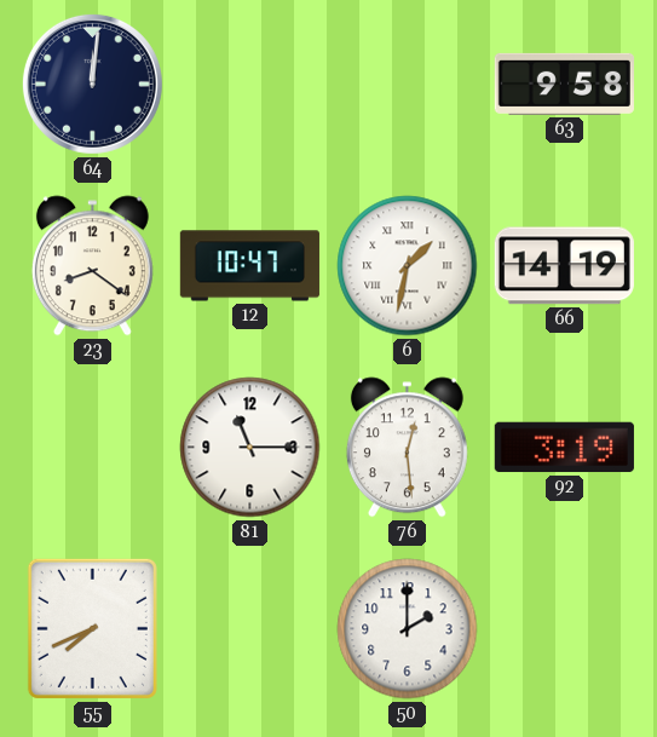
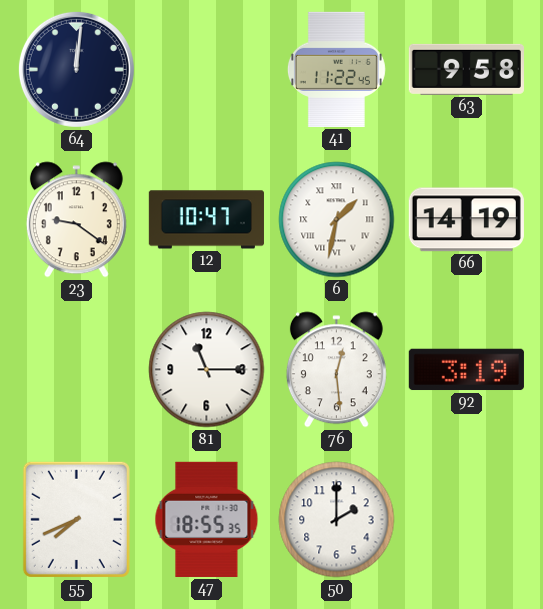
41: none -> 11:22 (336, 69)
23: 8:21 -> 9:21 (76, 220)
47: none -> 18:55 (207, 519)
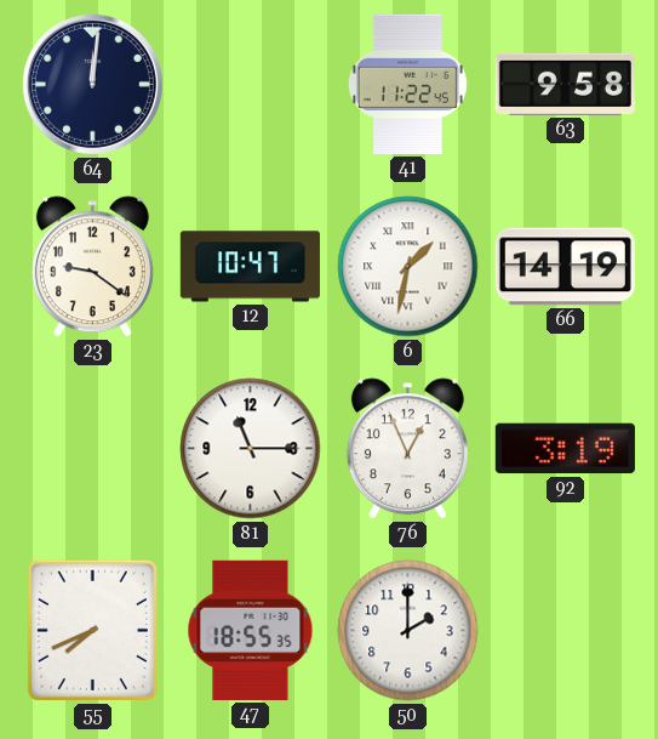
76: 12:29 -> 12:56 (407, 449)
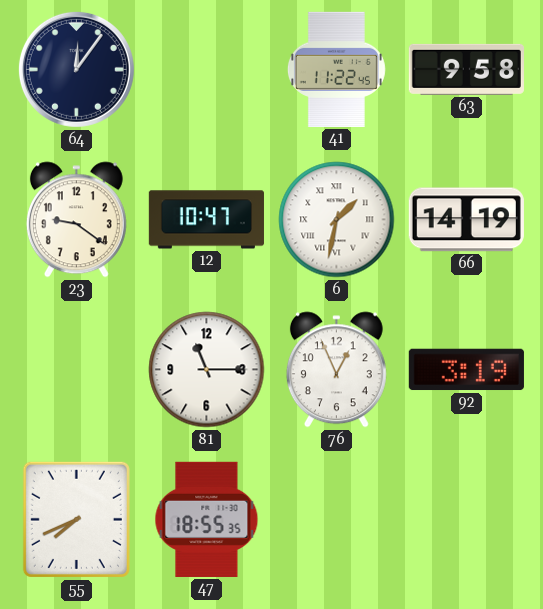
64: 12:01 -> 12:06 (76, 69)
50: 2:00 -> none (408, 631)
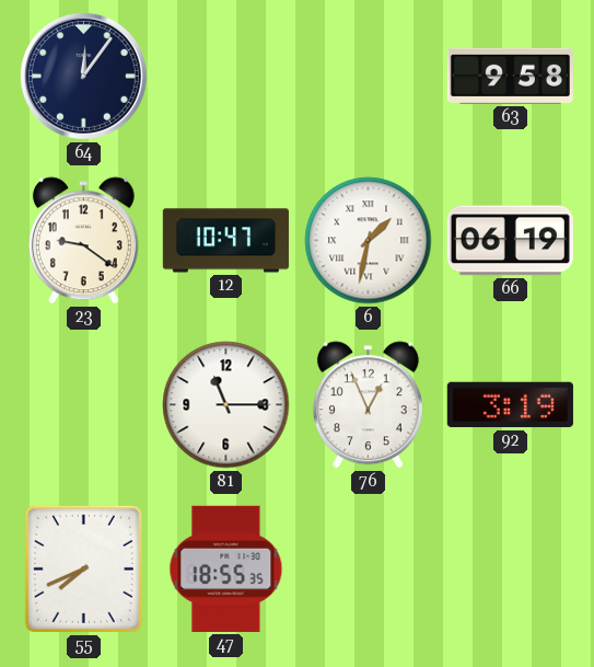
41: 11:22 -> none (336, 69)
66: 14:19 -> 06:19 (510, 241)
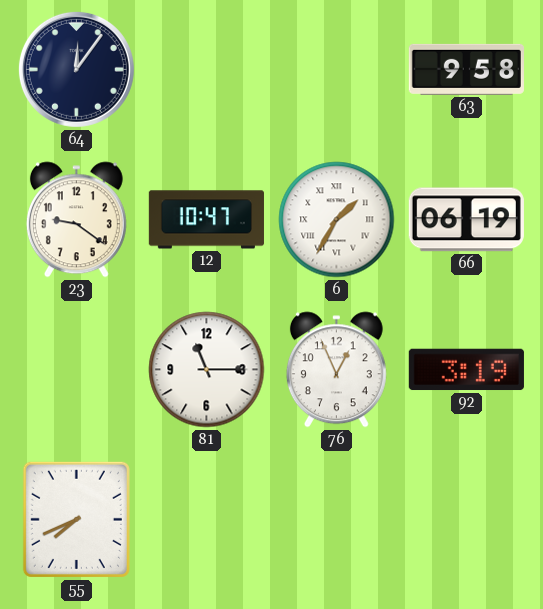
6: 1:32 -> 1:35 (337, 220)
47: 18:55 -> none (226, 568)
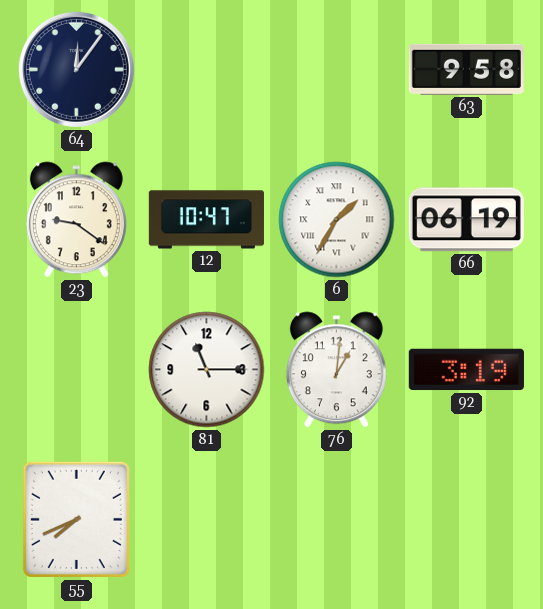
76: 12:56 -> 1:01 (336, 370)
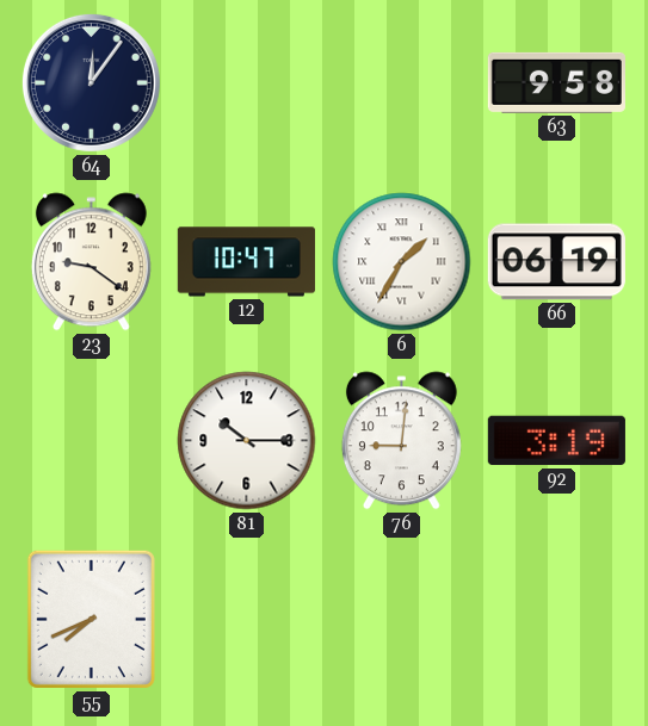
81: 11:15 -> 10:15 (247, 441)
76: 1:01 -> 9:01 (401, 441)
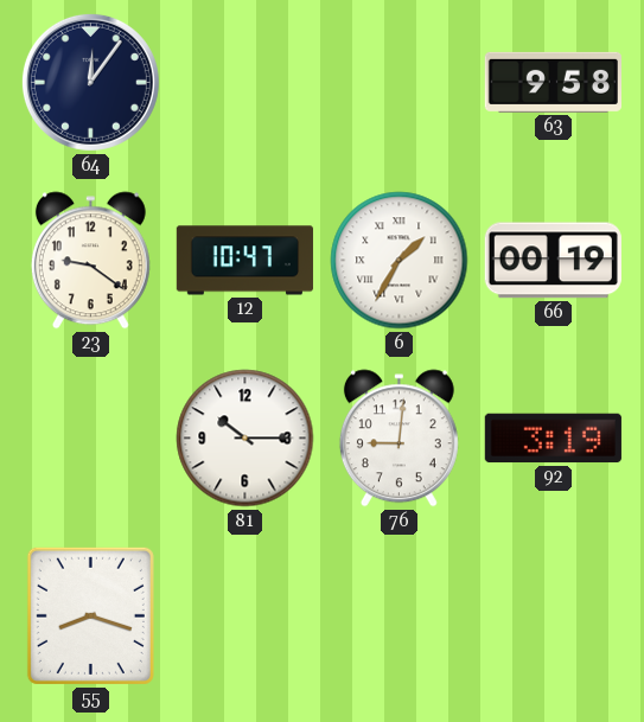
66: 06:19 -> 00:19 (553, 261)
55: 7:41 -> 8:18 (90, 615)
